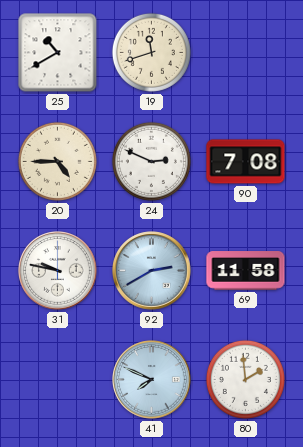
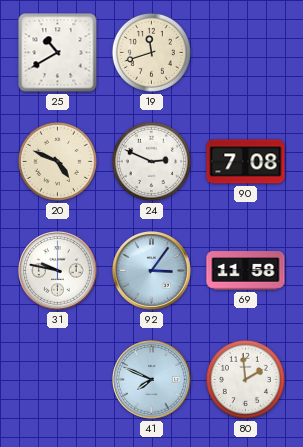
20: 4:45 -> 4:49 (57, 161)
92: 2:40 -> 3:06 (152, 271)
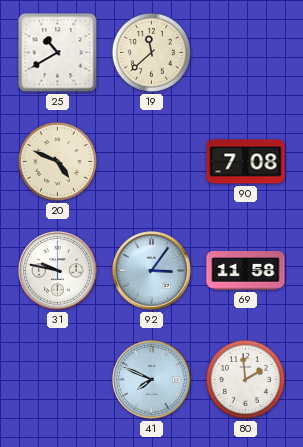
19: 11:42 -> 11:38 (151, 52)
24: 2:49 -> none (151, 161)
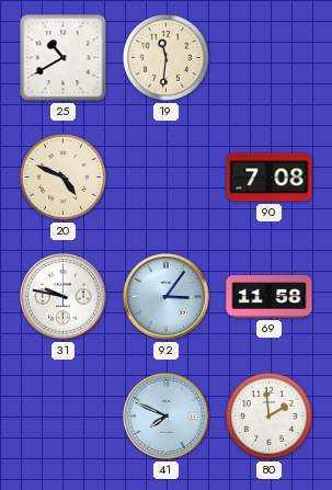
19: 11:38 -> 11:31 (165, 57)
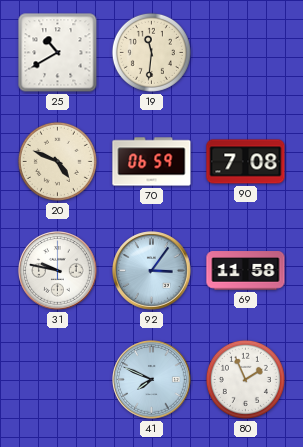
70: none -> 06:59 (152, 162)
80: 1:59 -> 1:56 (245, 379)
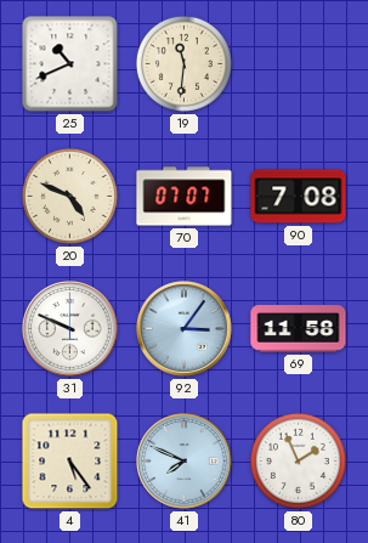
25: 10:40 -> 10:41 (70, 64)
70: 06:59 -> 07:07 (185, 197)
31: 9:47 -> 9:49 (70, 329)
4: none -> 5:24 (70, 462)
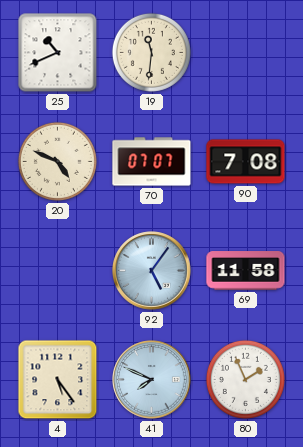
31: 9:49 -> none (70, 329)
92: 3:06 -> 5:06 (152, 271)
